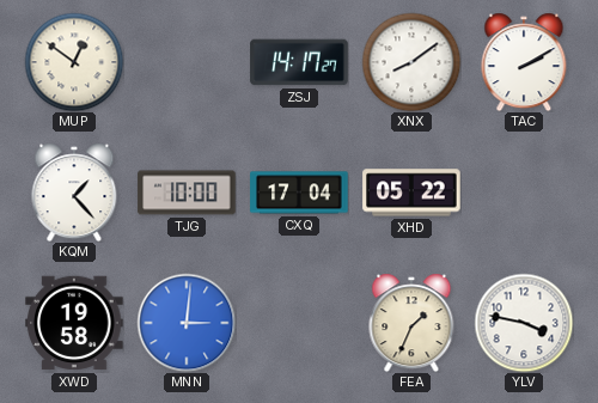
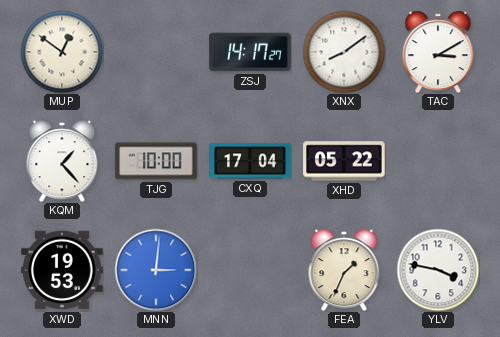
TAC: 2:10 -> 3:10 (438, 52)
XWD: 19:58 -> 19:53 (62, 270)
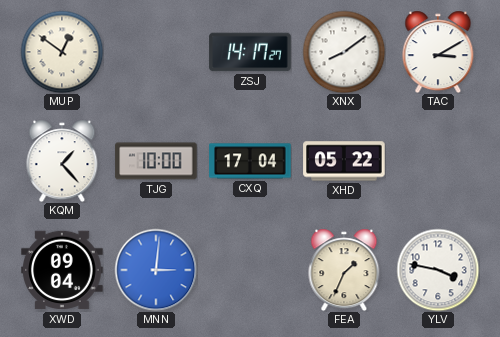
XWD: 19:53 -> 09:04 (62, 270)
